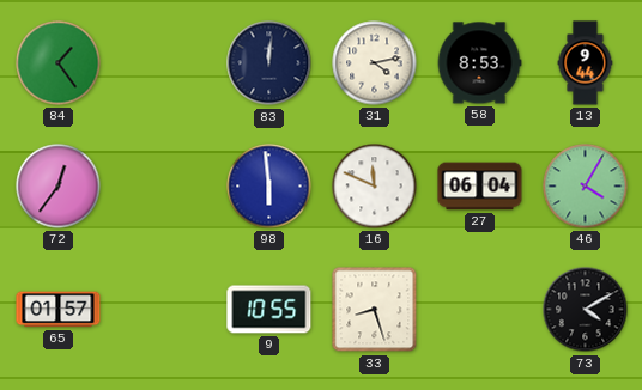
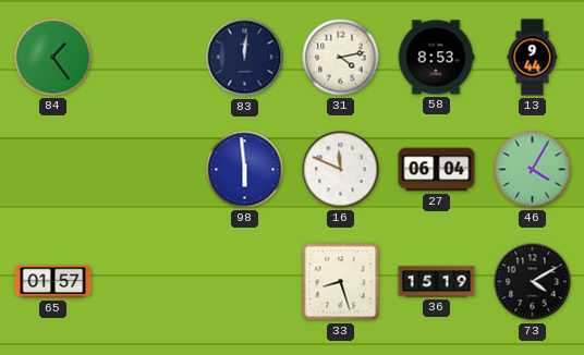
72: 12:36 -> none (59, 187)
9: 10:55 -> none (269, 310)
36: none -> 15:19 (437, 282)
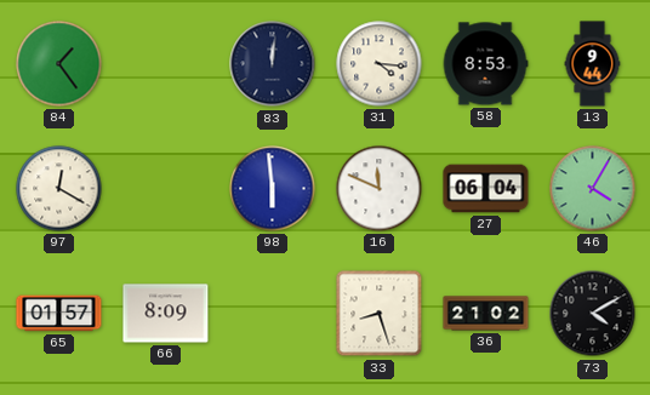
31: 4:13 -> 4:16 (380, 64)
97: none -> 12:20 (59, 189)
66: none -> 8:09 (166, 314)
36: 15:19 -> 21:02 (486, 314)
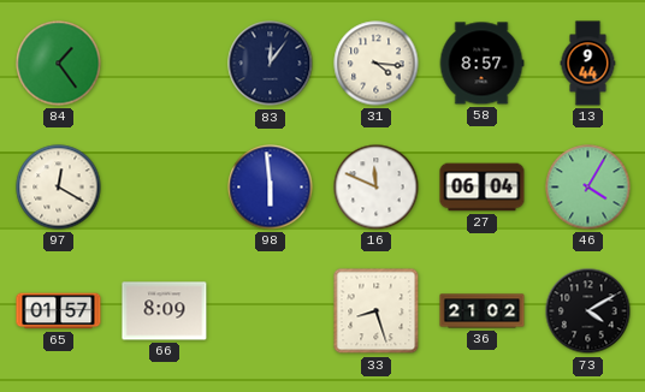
83: 12:01 -> 12:06 (271, 64)
58: 8:53 -> 8:57 (481, 64)
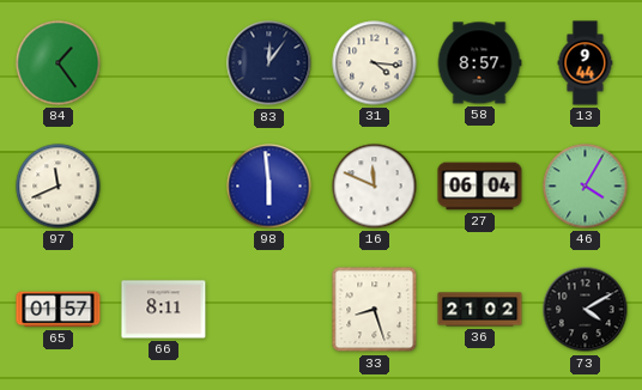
97: 12:20 -> 11:41 (59, 187)
66: 8:09 -> 8:11 (164, 310)
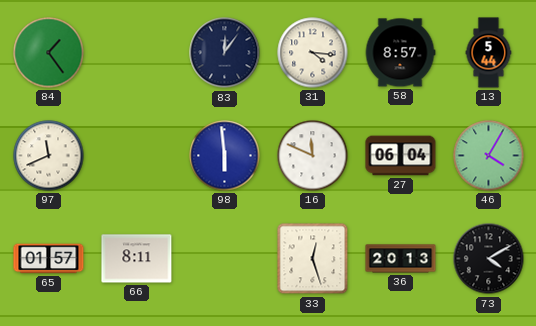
13: 9:44 -> 5:44 (489, 53)
33: 8:27 -> 12:27 (313, 259)
36: 21:02 -> 20:13 (401, 259)
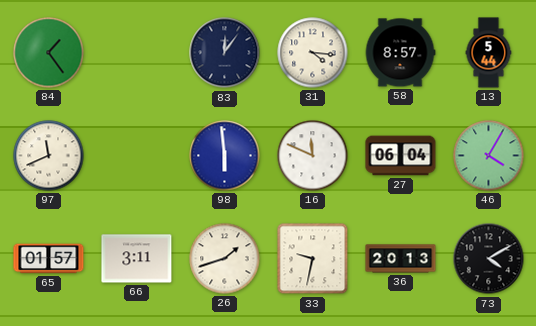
66: 8:11 -> 3:11 (137, 259)
26: none -> 1:42 (225, 259)
33: 12:27 -> 9:32 (313, 259)
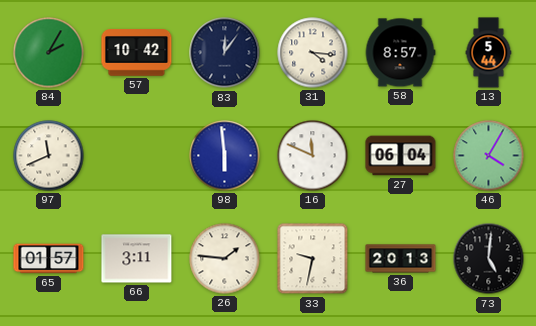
84: 1:24 -> 2:05 (49, 53)
57: none -> 10:42 (137, 53)
26: 1:42 -> 1:46 (225, 259)
73: 4:10 -> 5:01 (489, 259)
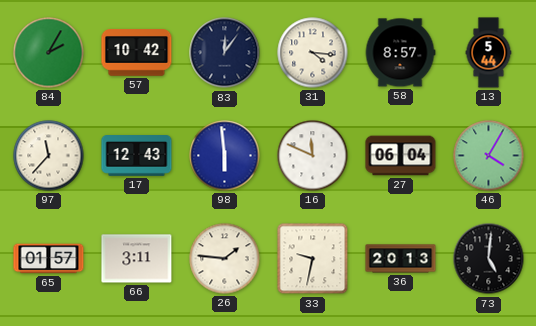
97: 11:41 -> 11:37 (49, 156)
17: none -> 12:43 (137, 156)
